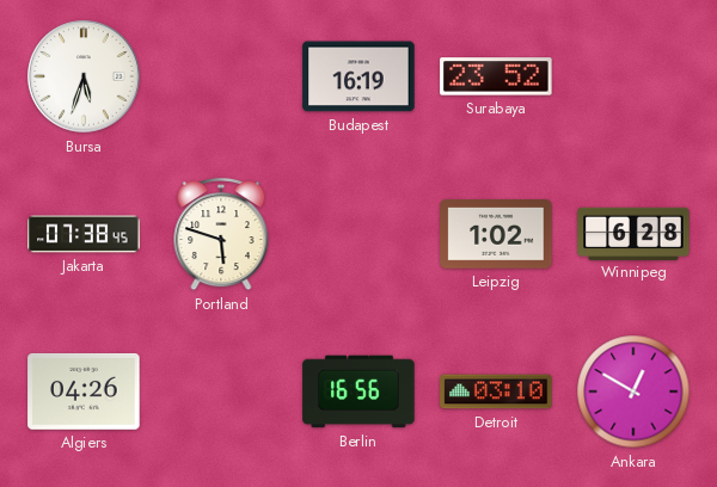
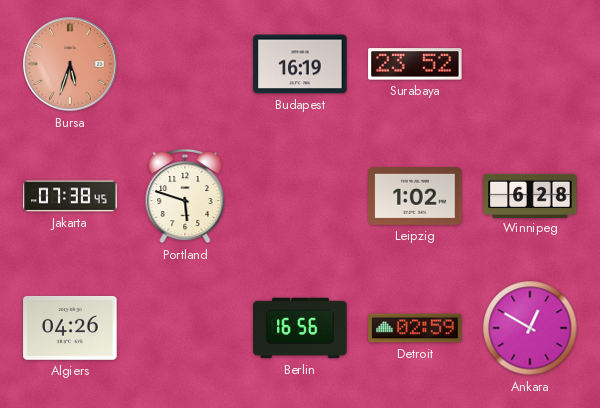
Bursa dial: white -> salmon (70, 64)
Detroit: 03:10 -> 02:59 (415, 328)
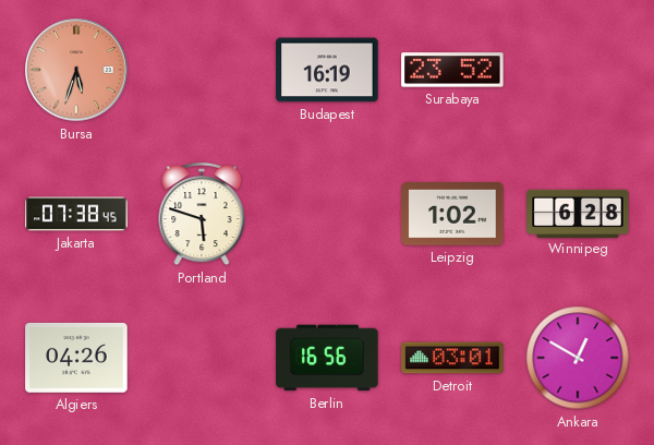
Detroit: 02:59 -> 03:01 (452, 358)
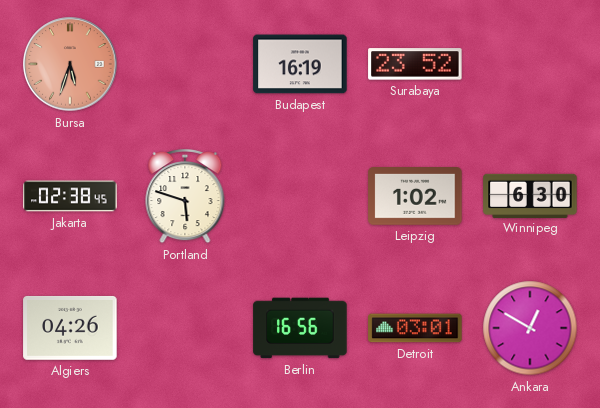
Jakarta: 07:38 -> 02:38 (70, 196)
Winnipeg: 6:28 -> 6:30 (530, 195)
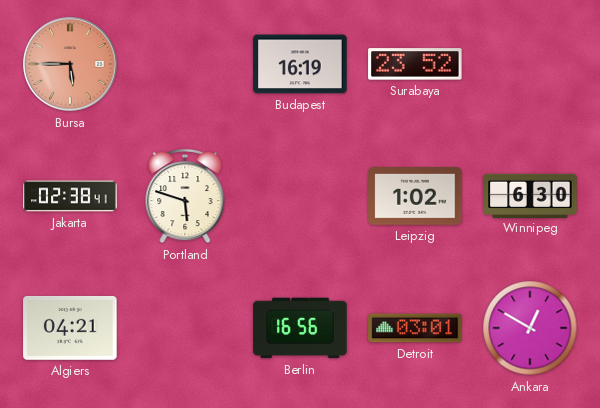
Bursa: 5:33 -> 5:45 (70, 64)
Jakarta: 02:38:45 -> 02:38:41 (70, 196)
Algiers: 04:26 -> 04:21 (70, 328)
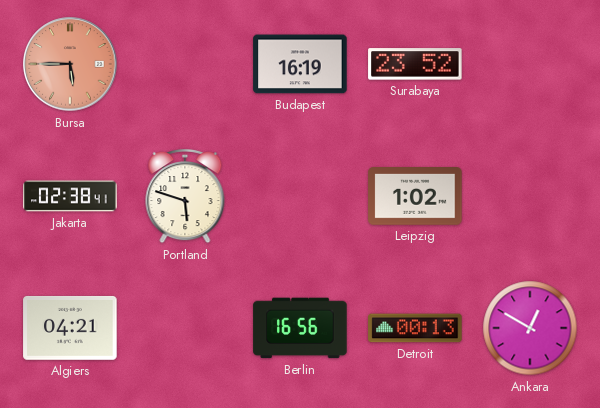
Winnipeg: 6:30 -> none (530, 195)
Detroit: 03:01 -> 00:13 (415, 328)
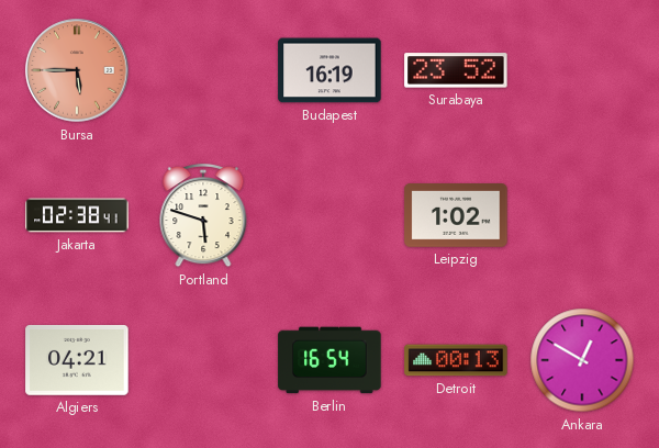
Berlin: 16:56 -> 16:54 (329, 360)
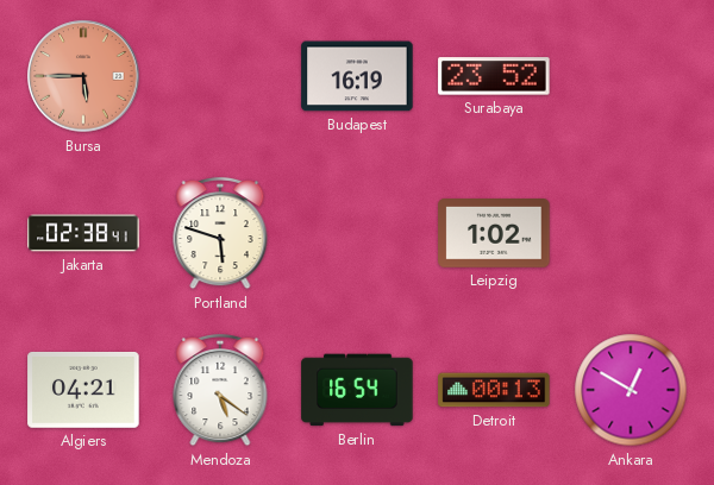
Mendoza: none -> 5:21 (220, 390)
